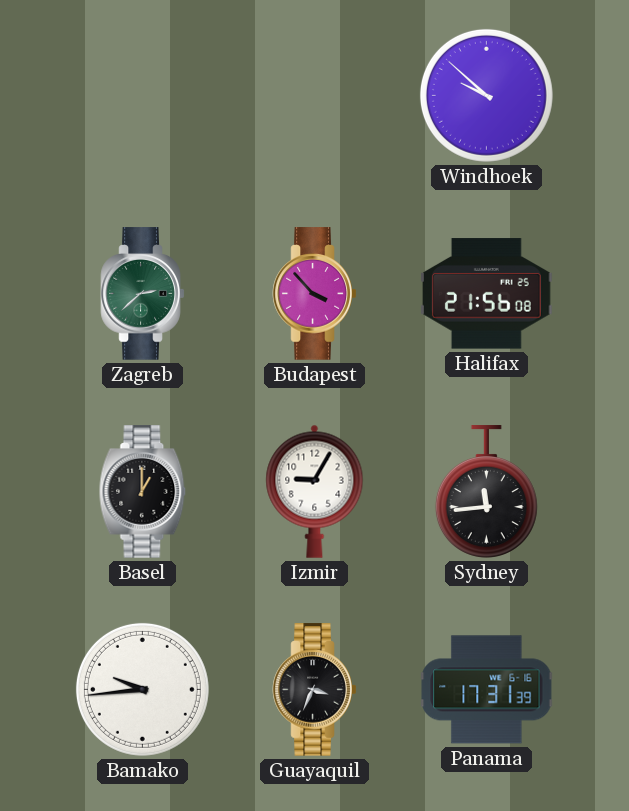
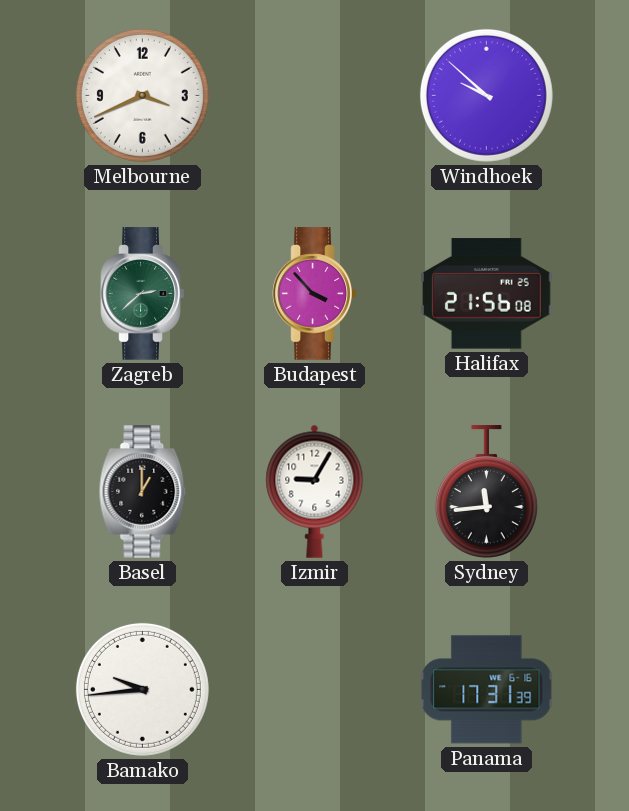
Melbourne: none -> 3:41 (142, 95)
Guayaquil: 3:34 -> none (315, 690)
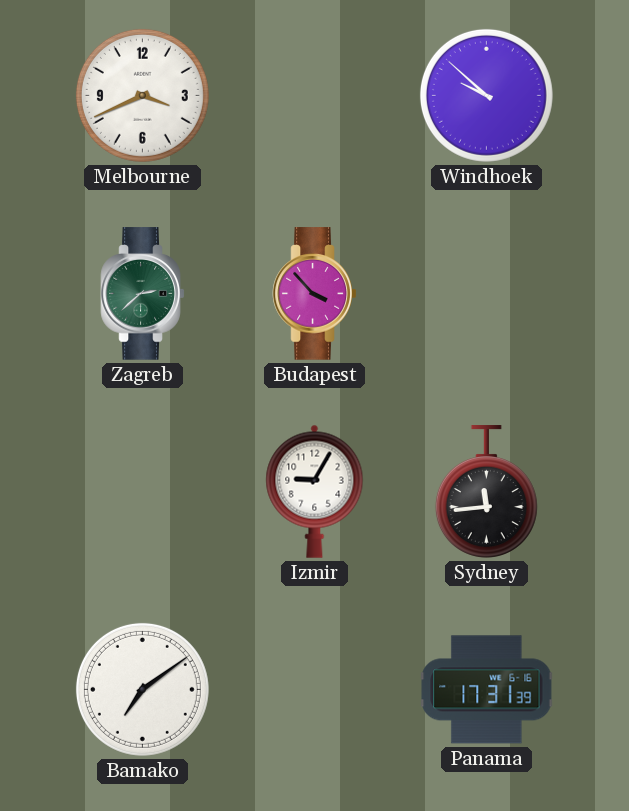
Halifax: 21:56 -> none (487, 294)
Basel: 1:00 -> none (143, 492)
Bamako: 9:44 -> 7:09 (142, 689)
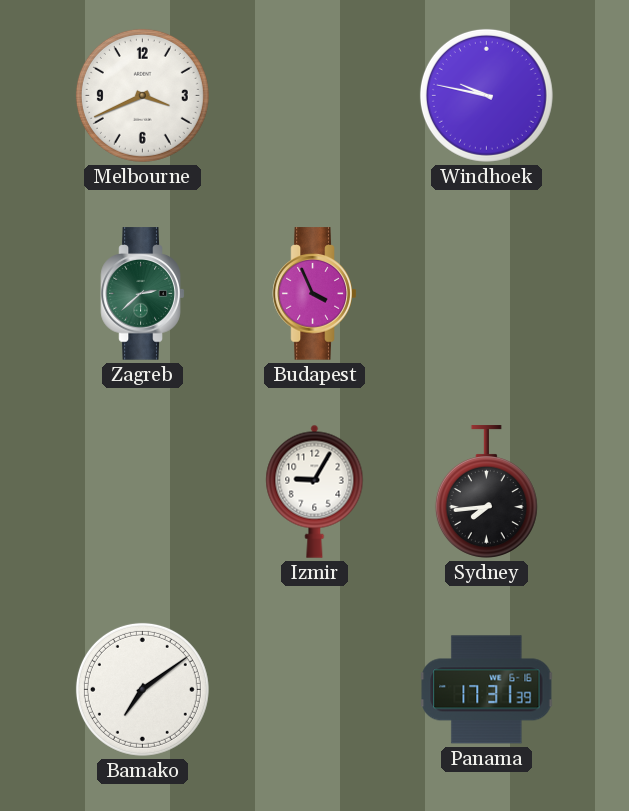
Windhoek: 9:52 -> 9:47 (486, 95)
Budapest: 3:53 -> 3:56 (315, 294)
Sydney: 11:44 -> 7:44 (486, 492)
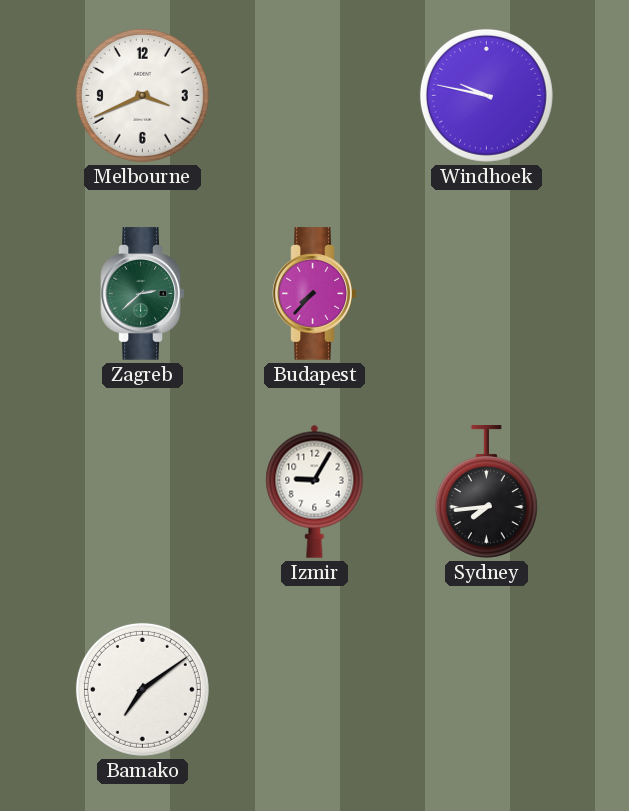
Budapest: 3:56 -> 7:37 (315, 294)
Panama: 17:31 -> none (487, 690)
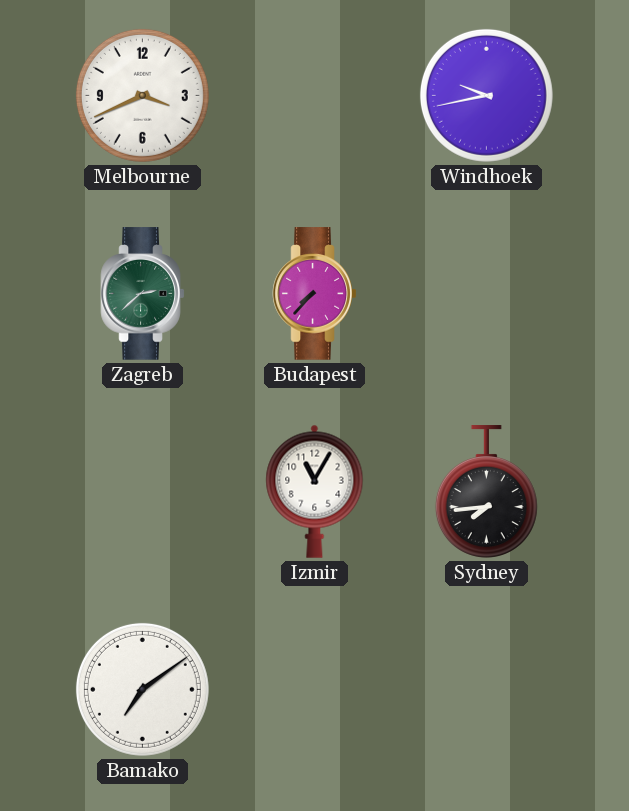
Windhoek: 9:47 -> 9:43 (486, 95)
Izmir: 9:05 -> 11:05 (315, 491)
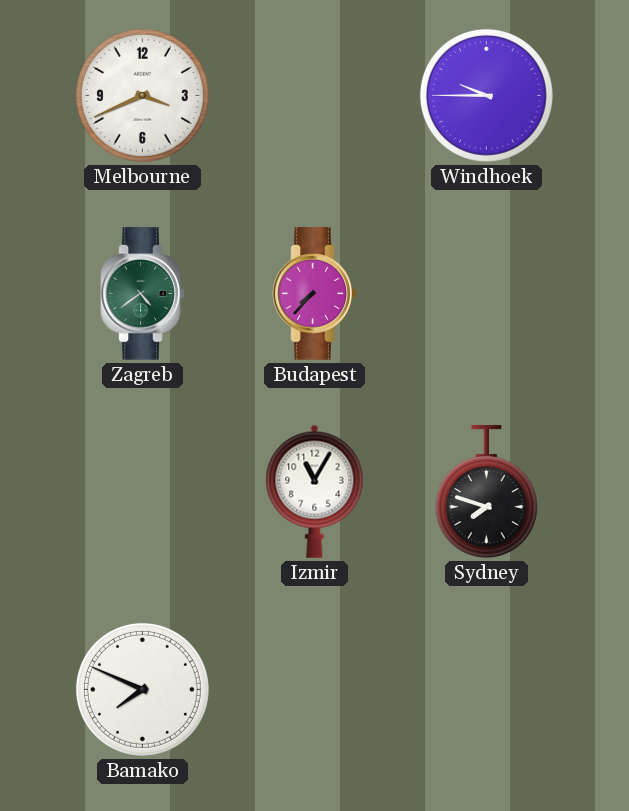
Windhoek: 9:43 -> 9:45 (486, 95)
Zagreb: 2:38 -> 4:39 (143, 294)
Sydney: 7:44 -> 7:48 (486, 492)
Bamako: 7:09 -> 7:49 (142, 689)
